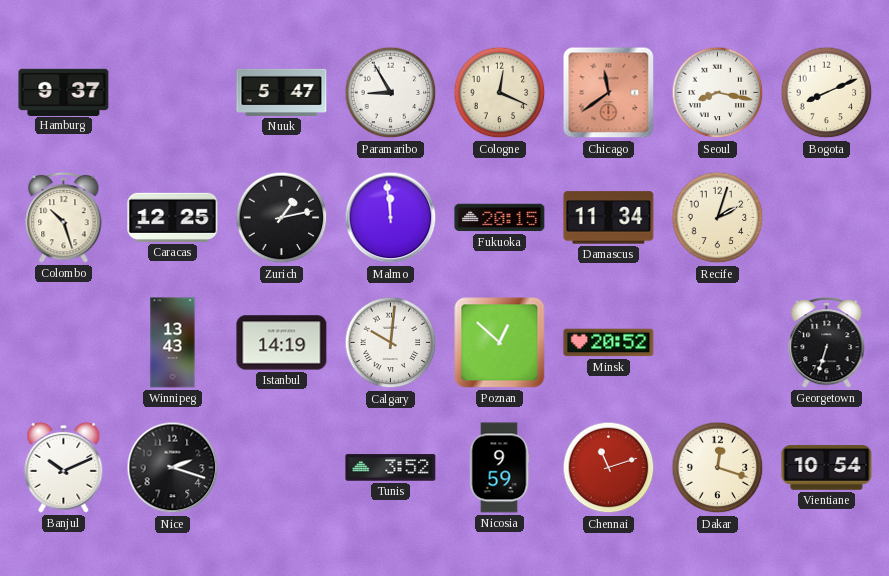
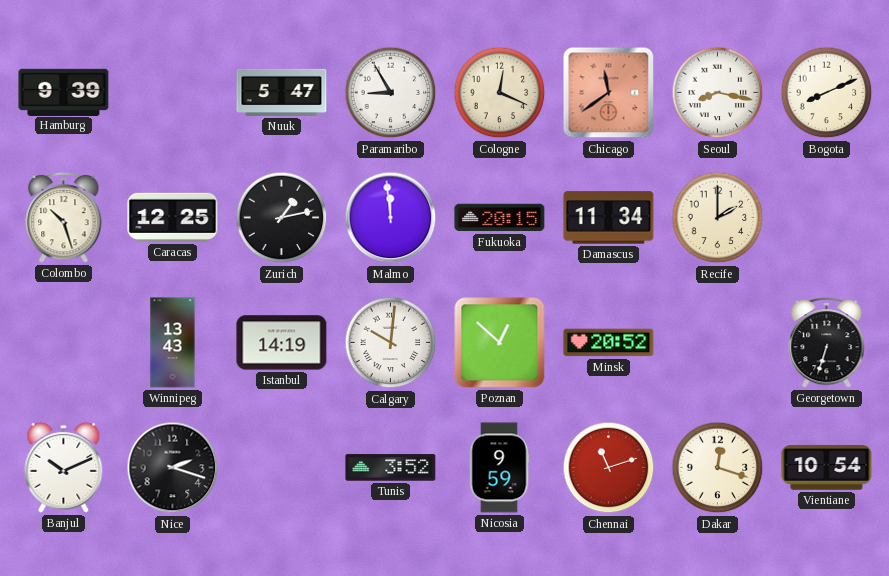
Hamburg: 9:37 -> 9:39 (64, 92)
Recife: 2:03 -> 2:00 (718, 218)
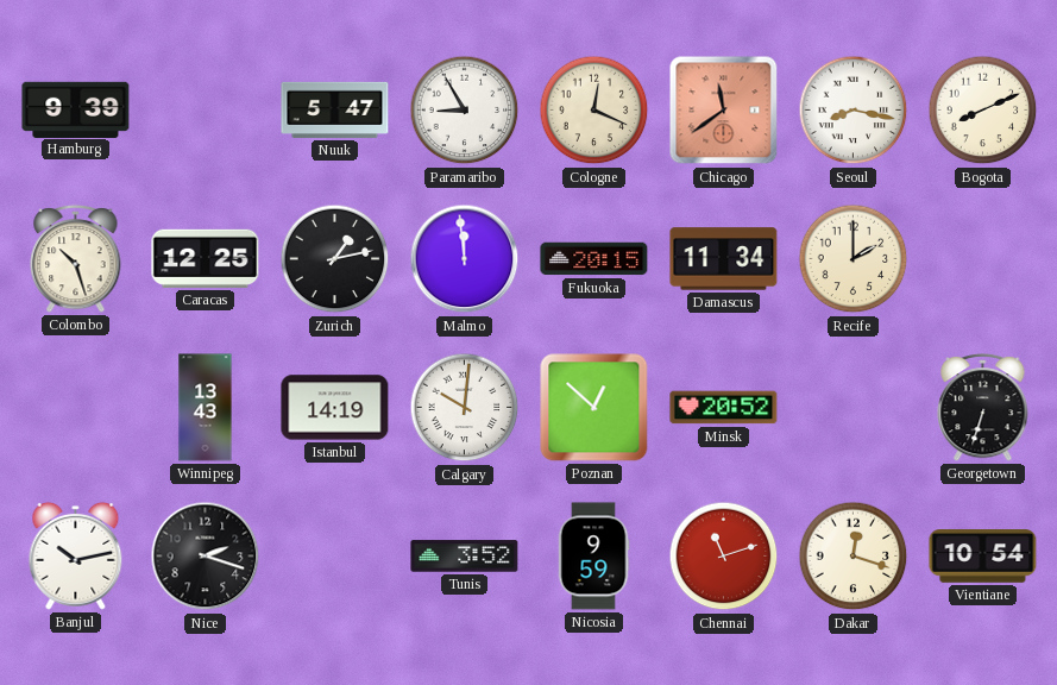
Banjul: 10:11 -> 10:13 (76, 555)
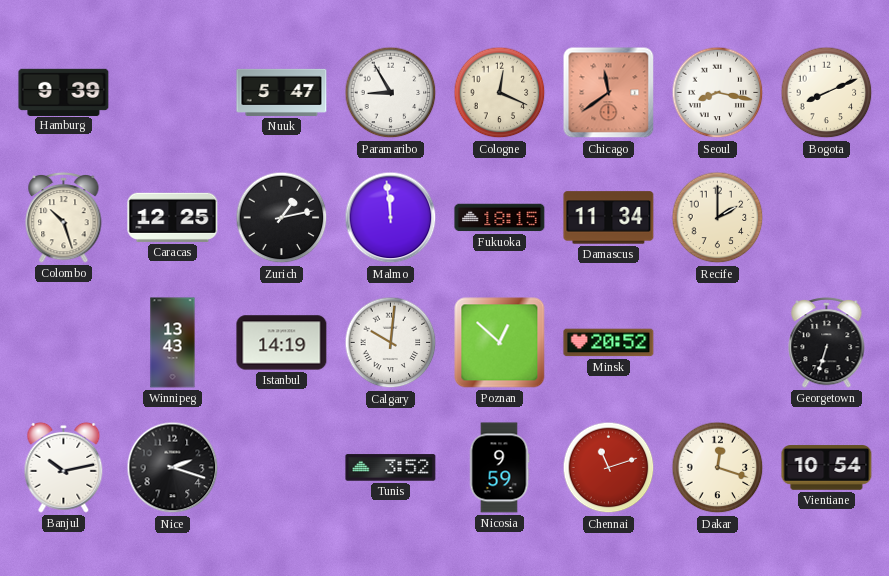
Fukuoka: 20:15 -> 18:15 (500, 218)
